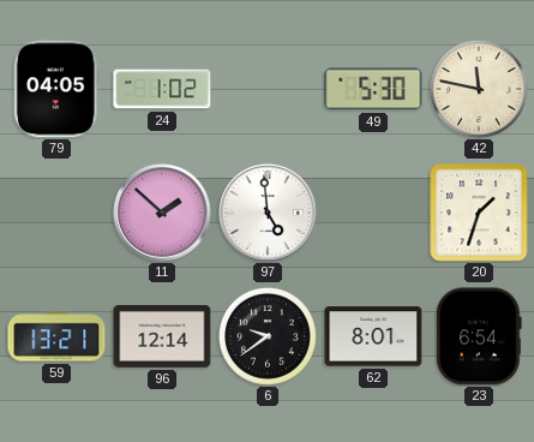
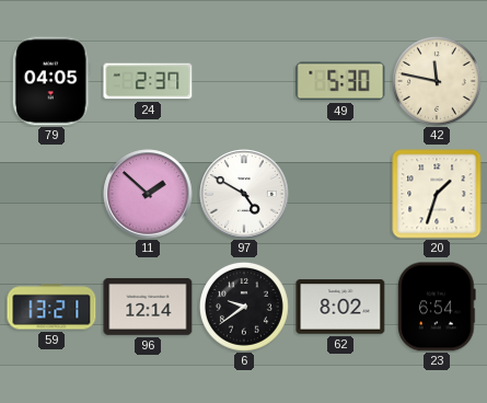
24: 1:02 -> 2:37 (148, 81)
97: 4:59 -> 4:50 (244, 194)
62: 8:01 -> 8:02 (340, 307)
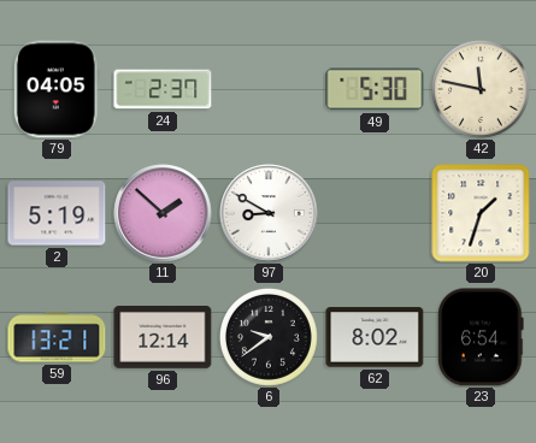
2: none -> 5:19 (57, 213)
97: 4:50 -> 8:50 (269, 213)
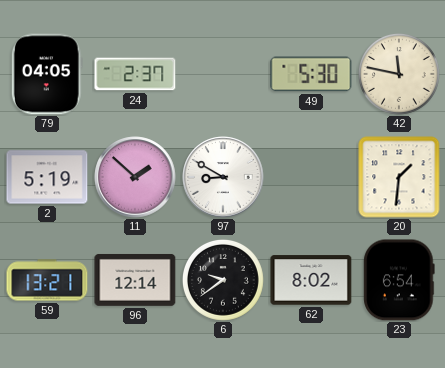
20: 1:33 -> 1:31 (399, 177)
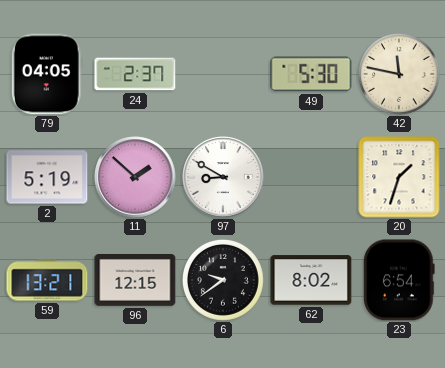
20: 1:31 -> 1:33 (399, 177)
96: 12:14 -> 12:15 (135, 280)
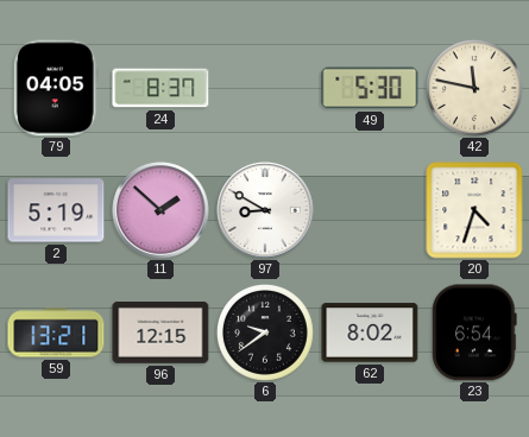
24: 2:37 -> 8:37 (160, 88)
20: 1:33 -> 4:33 (474, 210)
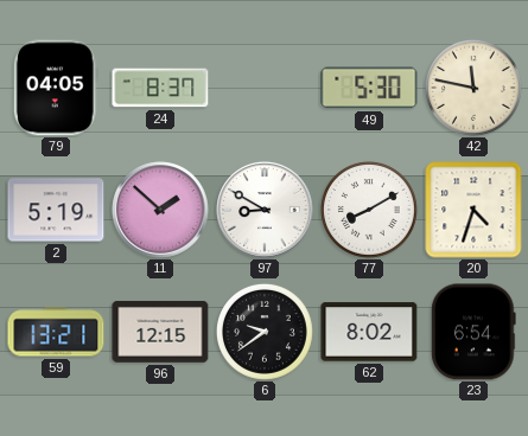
77: none -> 8:10 (369, 210)
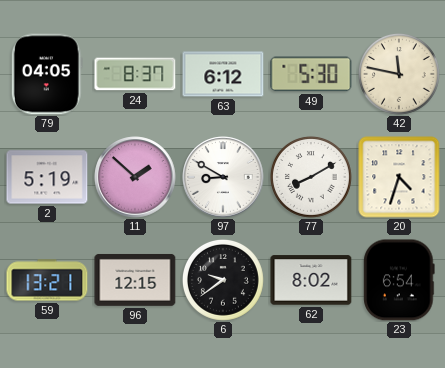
63: none -> 6:12 (223, 74)
